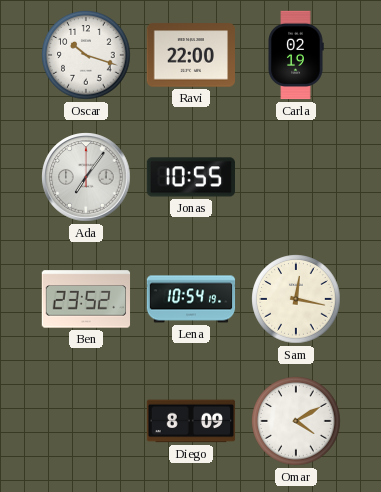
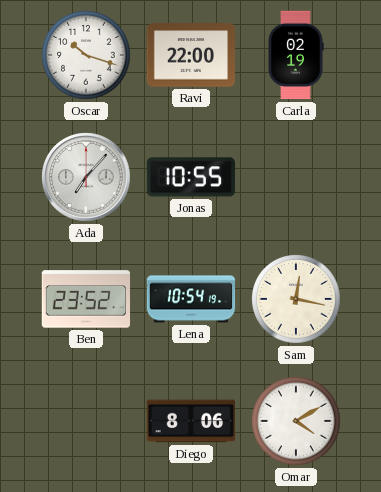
Ada: 7:06 -> 7:07 (86, 177)
Diego: 8:09 -> 8:06 (191, 421)
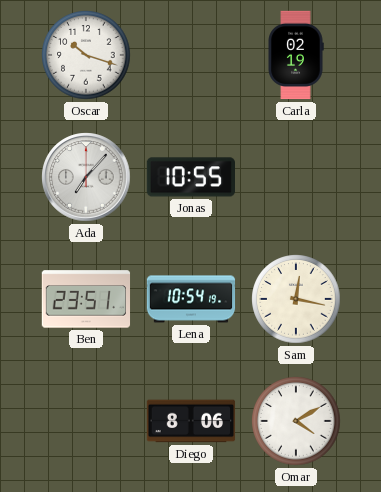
Ravi: 22:00 -> none (190, 55)
Ben: 23:52 -> 23:51 (86, 299)
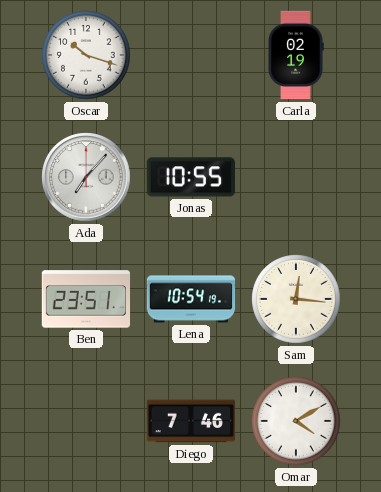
Sam: 12:17 -> 12:16 (296, 299)
Diego: 8:06 -> 7:46 (191, 421)
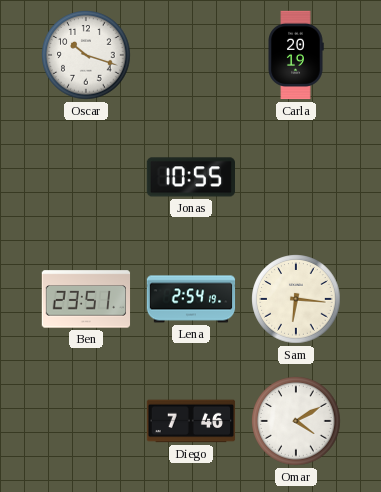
Carla: 02:19 -> 20:19 (296, 55)
Ada: 7:07 -> none (86, 177)
Lena: 10:54 -> 2:54 (191, 299)
Sam: 12:16 -> 6:16 (296, 299)
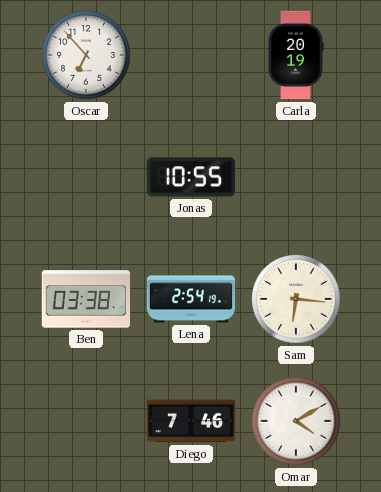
Oscar: 10:18 -> 6:53 (86, 55)
Ben: 23:51 -> 03:38 (86, 299)
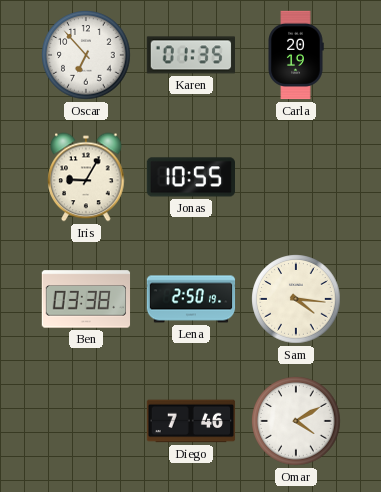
Karen: none -> 01:35 (190, 55)
Iris: none -> 9:05 (86, 177)
Lena: 2:54 -> 2:50 (191, 299)
Sam: 6:16 -> 4:16 (296, 299)
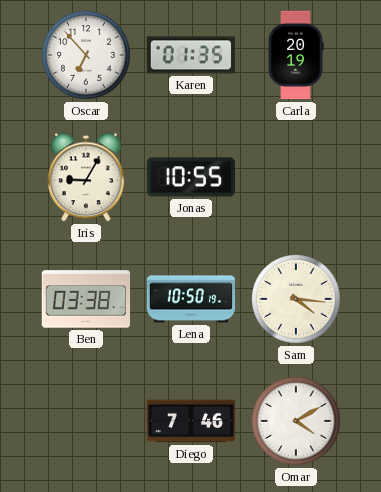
Lena: 2:50 -> 10:50 (191, 299)
